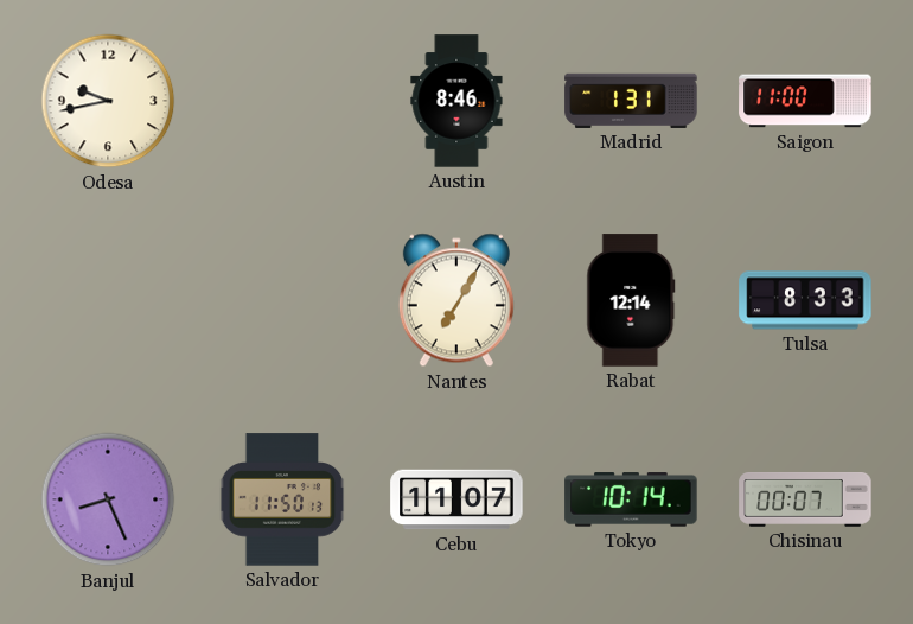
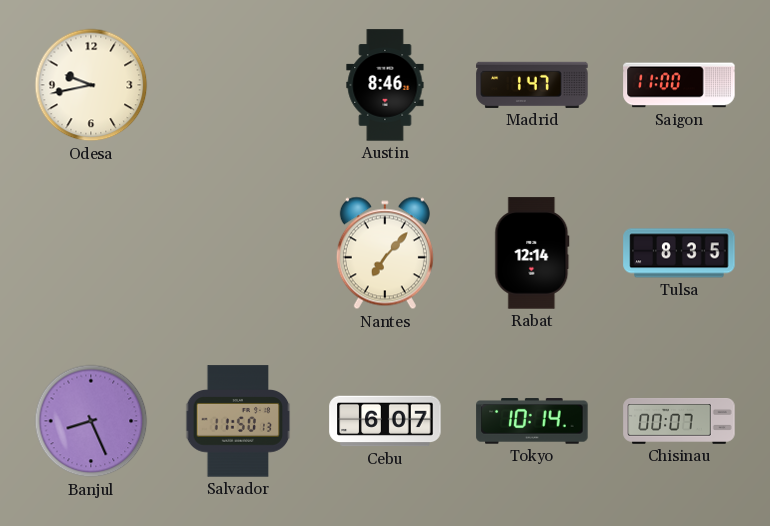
Madrid: 1:31 -> 1:47 (532, 85)
Nantes: 7:05 -> 7:07 (385, 253)
Tulsa: 8:33 -> 8:35 (679, 253)
Cebu: 11:07 -> 6:07 (385, 421)
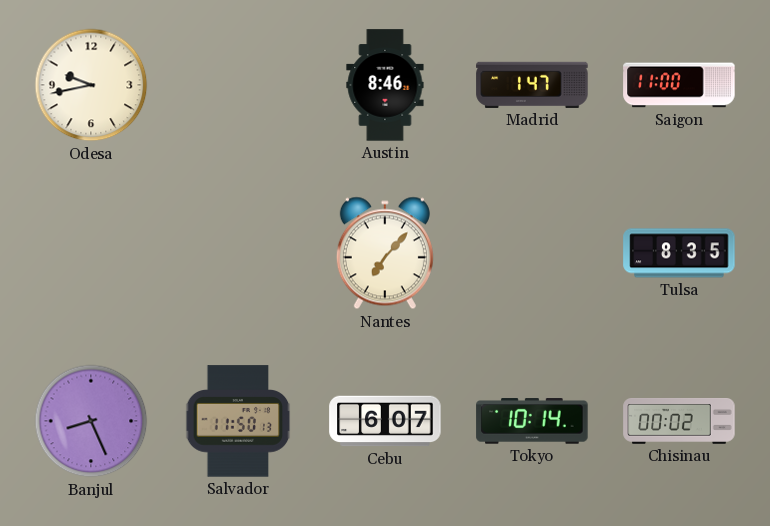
Rabat: 12:14 -> none (532, 253)
Chisinau: 00:07 -> 00:02 (679, 422)
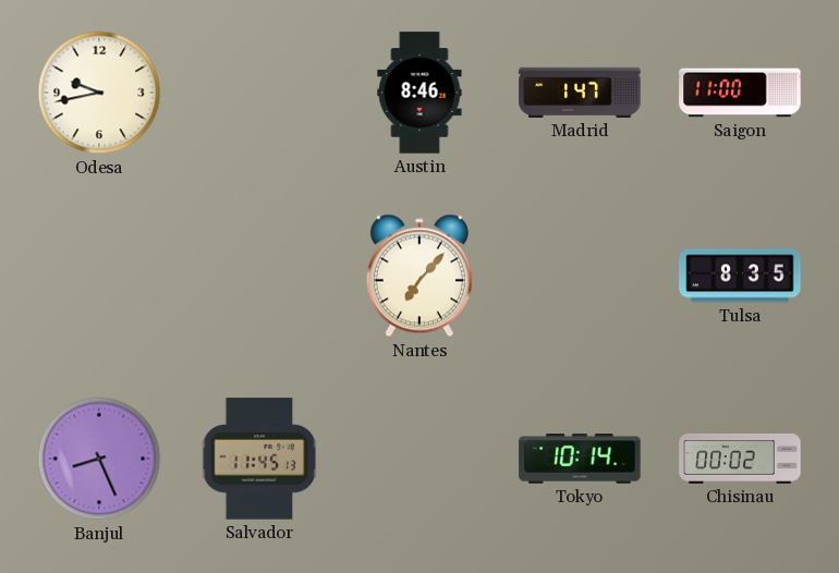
Salvador: 11:50 -> 11:45 (259, 459)
Cebu: 6:07 -> none (385, 421)
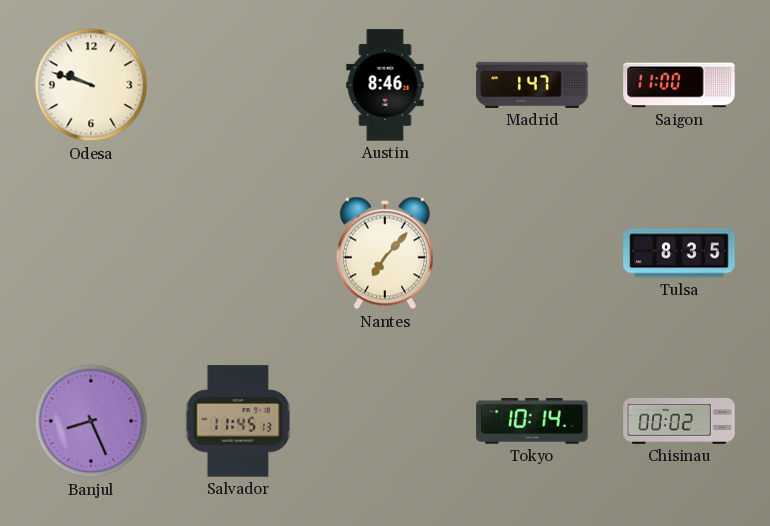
Odesa: 9:43 -> 9:48 (91, 85)
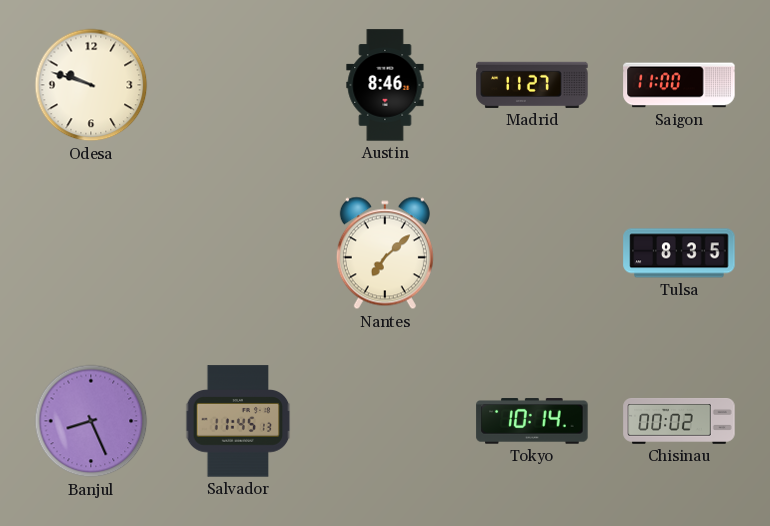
Madrid: 1:47 -> 11:27 (532, 85)
Nantes: 7:07 -> 7:08 (385, 253)
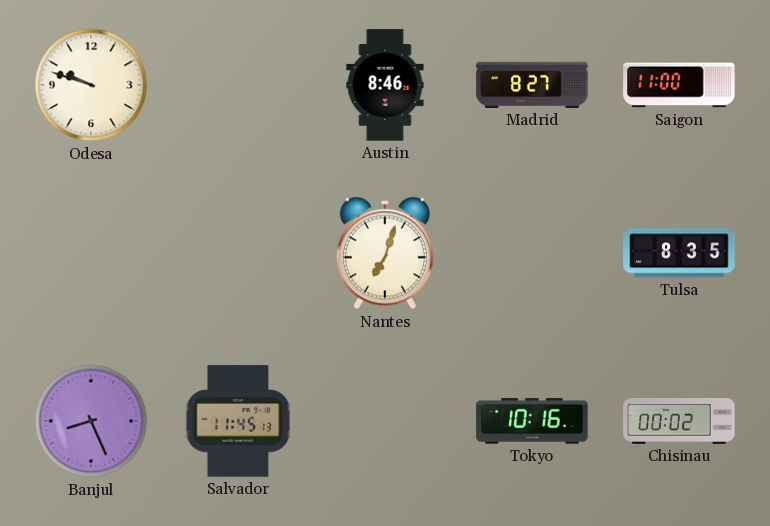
Madrid: 11:27 -> 8:27 (532, 85)
Nantes: 7:08 -> 7:03 (385, 253)
Tokyo: 10:14 -> 10:16 (532, 421)
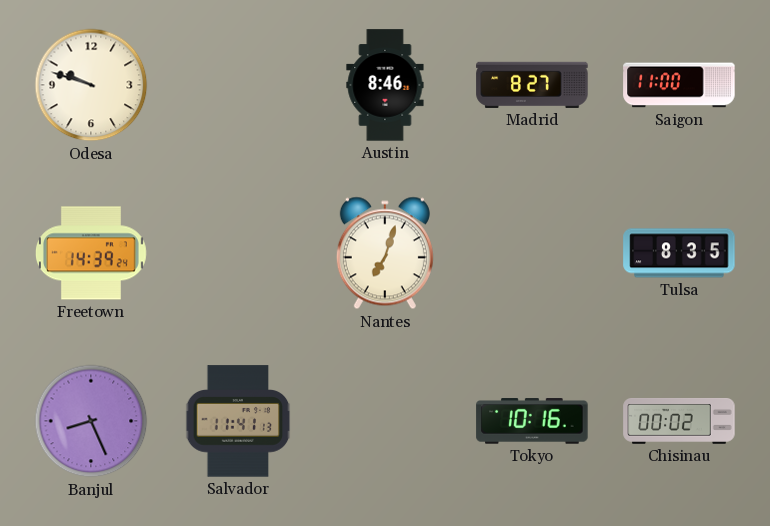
Freetown: none -> 14:39 (91, 253)
Salvador: 11:45 -> 11:41 (238, 421)
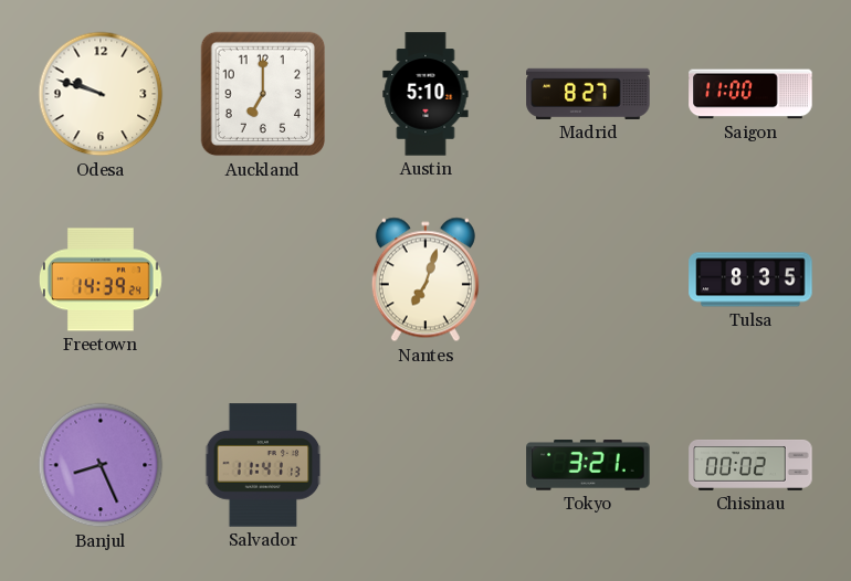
Auckland: none -> 7:00 (263, 94)
Austin: 8:46 -> 5:10 (426, 94)
Tokyo: 10:16 -> 3:21 (588, 465)
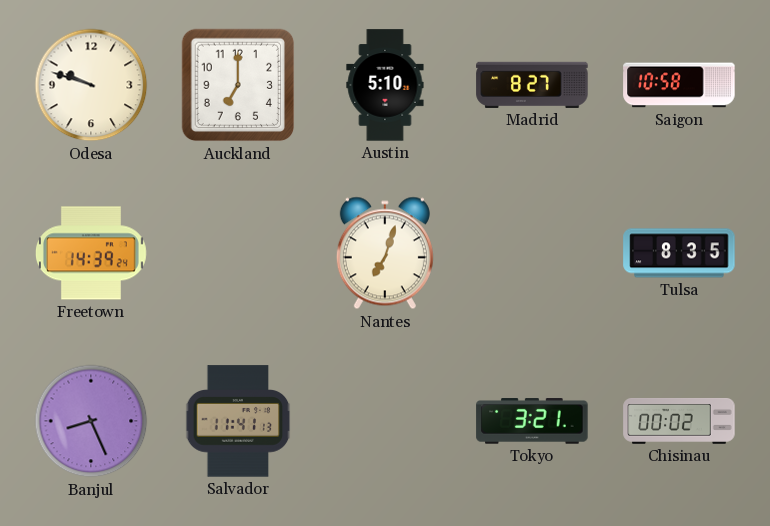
Saigon: 11:00 -> 10:58 (679, 85)
